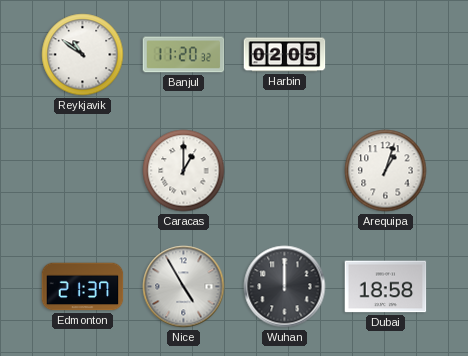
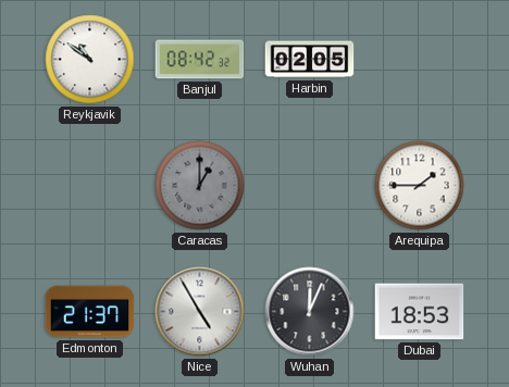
Banjul: 11:20 -> 08:42 (200, 60)
Caracas dial: white -> grey (200, 186)
Arequipa: 1:03 -> 1:45 (420, 186)
Wuhan: 12:00 -> 12:04 (310, 312)
Dubai: 18:58 -> 18:53 (420, 312)
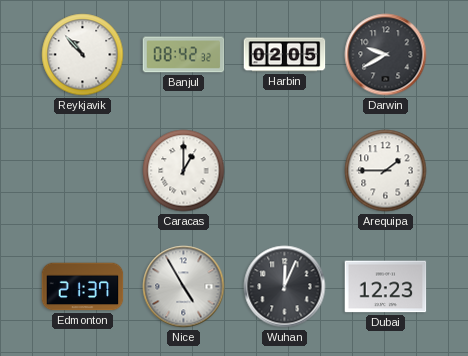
Reykjavik: 10:51 -> 10:53 (83, 55)
Darwin: none -> 9:40 (386, 55)
Caracas dial: grey -> white (184, 171)
Dubai: 18:53 -> 12:23 (386, 287)
